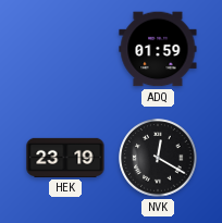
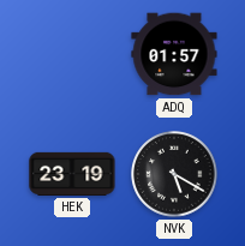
ADQ: 01:59 -> 01:57 (174, 54)
NVK: 12:20 -> 5:20 (174, 174)
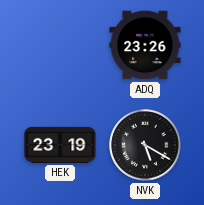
ADQ: 01:57 -> 23:26 (145, 45)
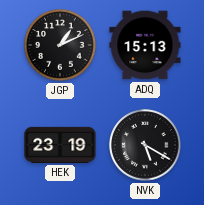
JGP: none -> 1:11 (60, 45)
ADQ: 23:26 -> 15:13 (145, 45)
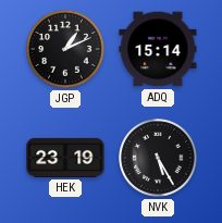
ADQ: 15:13 -> 15:14 (158, 49)
NVK: 5:20 -> 5:25 (158, 158)
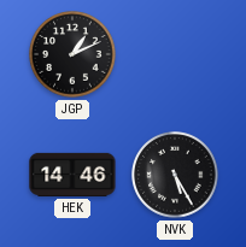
ADQ: 15:14 -> none (158, 49)
HEK: 23:19 -> 14:46 (72, 175)
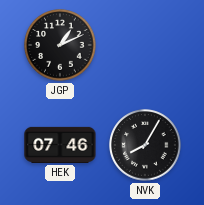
HEK: 14:46 -> 07:46 (60, 145)
NVK: 5:25 -> 8:05 (145, 145)
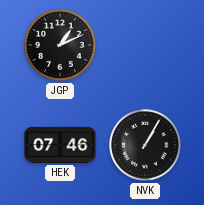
NVK: 8:05 -> 1:05 (145, 145)
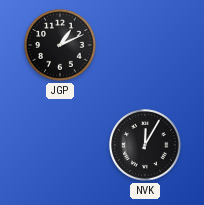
HEK: 07:46 -> none (60, 145)
NVK: 1:05 -> 12:05 (145, 145)
